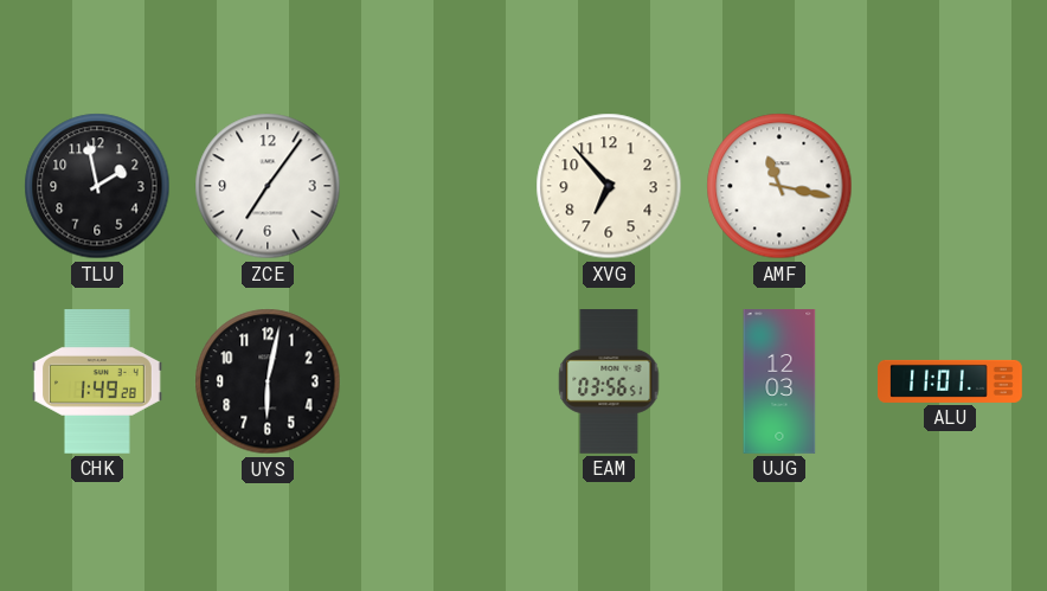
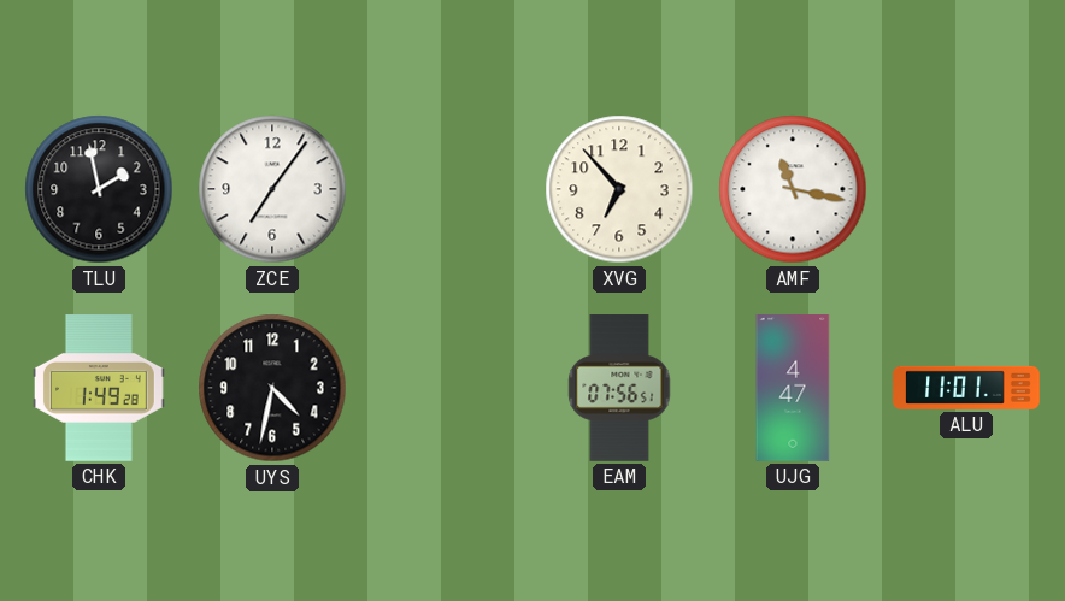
UYS: 6:02 -> 4:32 (272, 388)
EAM: 03:56 -> 07:56 (619, 389)
UJG: 12:03 -> 4:47 (793, 389)
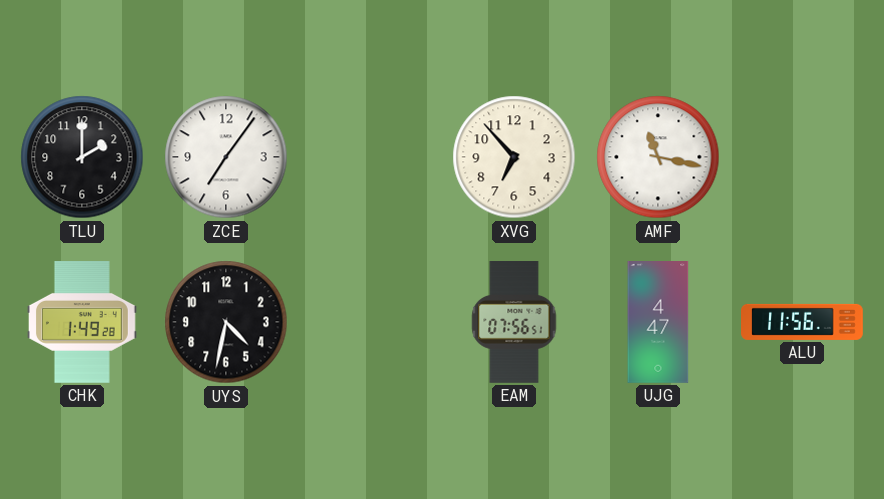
TLU: 1:58 -> 2:00 (82, 157)
ALU: 11:01 -> 11:56 (803, 322)
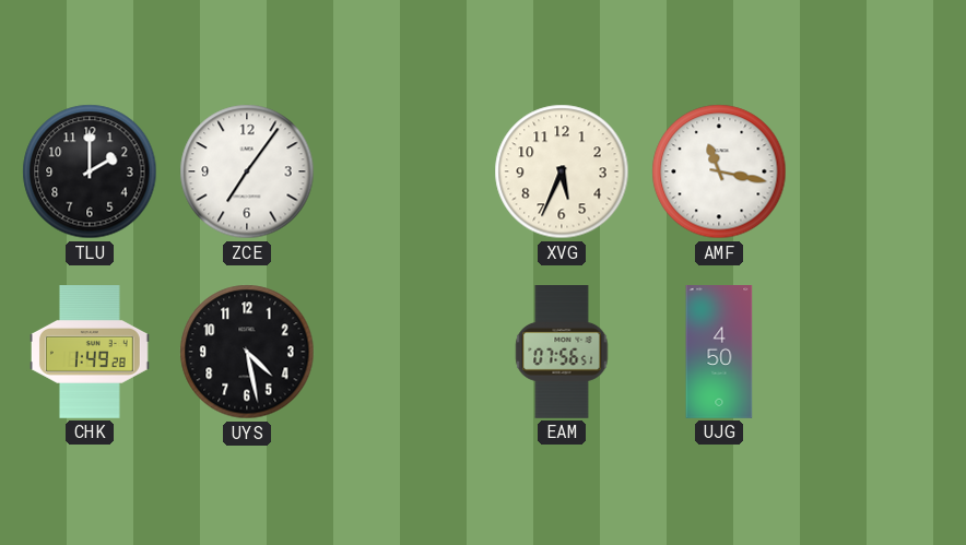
XVG: 6:53 -> 5:34 (562, 171)
UYS: 4:32 -> 4:28 (247, 352)
UJG: 4:47 -> 4:50 (719, 353)
ALU: 11:56 -> none (803, 322)
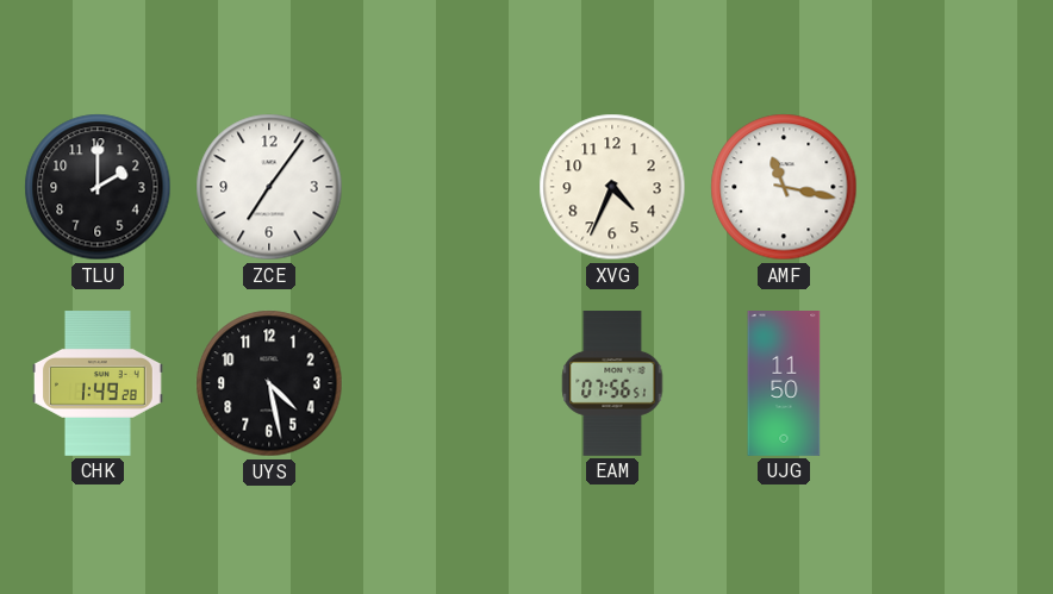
XVG: 5:34 -> 4:34 (612, 187)
UJG: 4:50 -> 11:50 (784, 384)
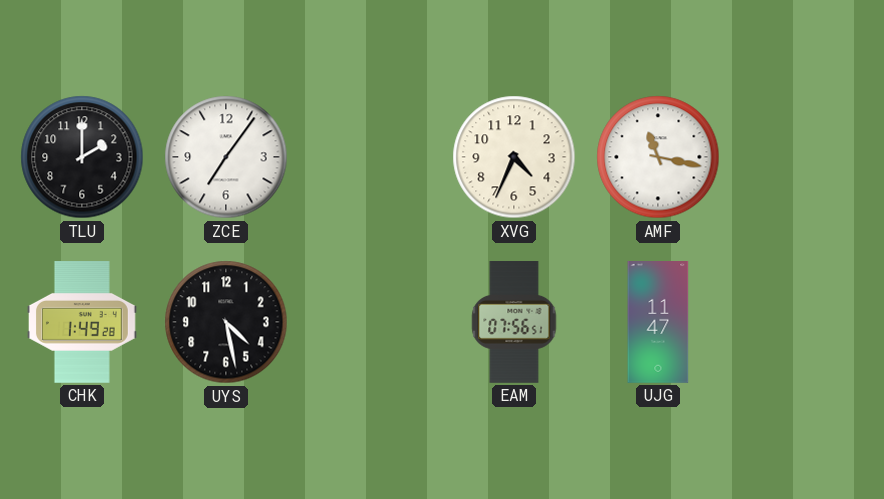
UJG: 11:50 -> 11:47 (658, 323)
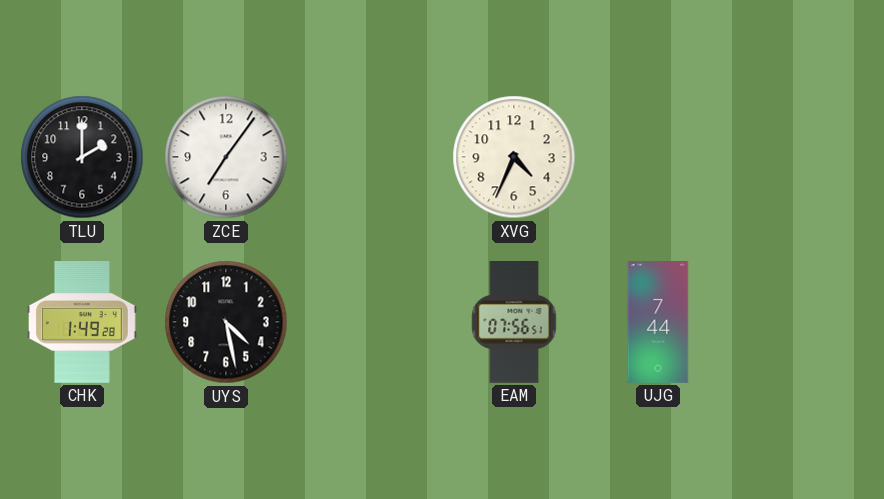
AMF: 11:17 -> none (658, 157)
UJG: 11:47 -> 7:44 (658, 323)
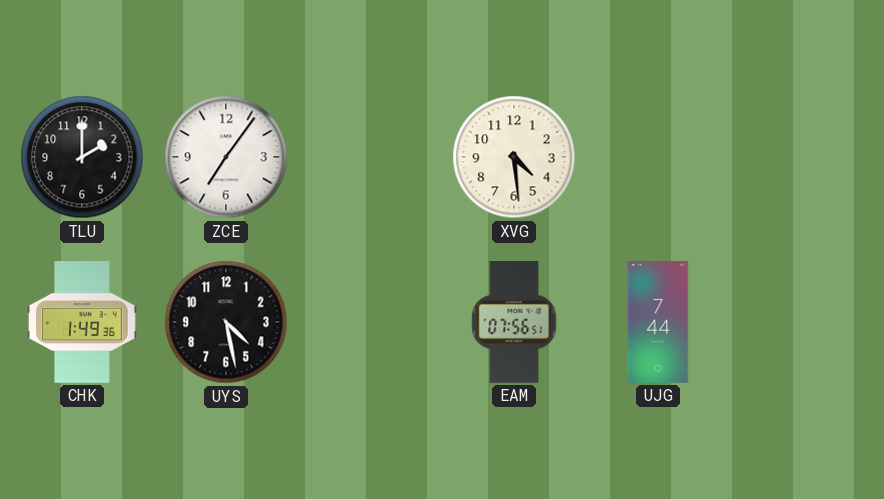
XVG: 4:34 -> 4:29 (514, 157)
CHK: 1:49:28 -> 1:49:36 (83, 323)
